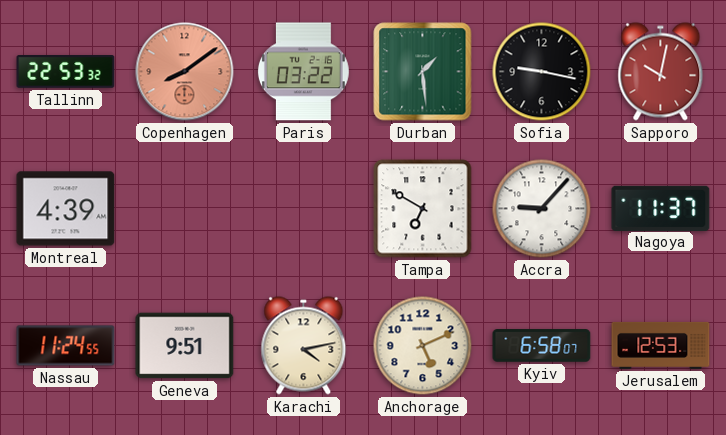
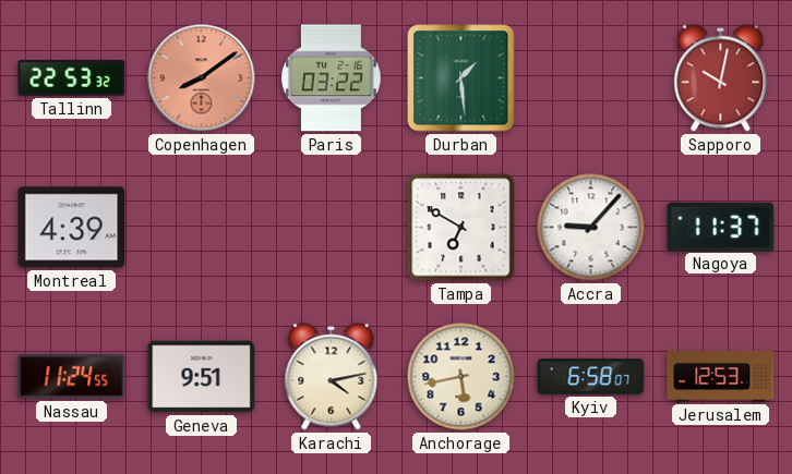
Sofia: 9:17 -> none (542, 72)
Anchorage: 5:11 -> 5:43 (461, 377)
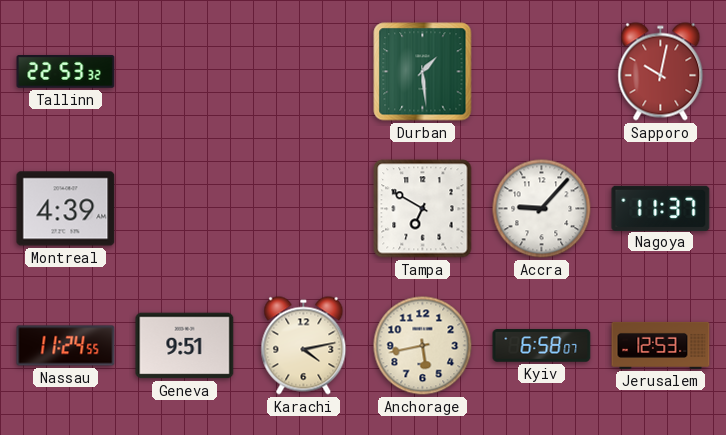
Copenhagen: 8:09 -> none (202, 78)
Paris: 03:22 -> none (331, 78)
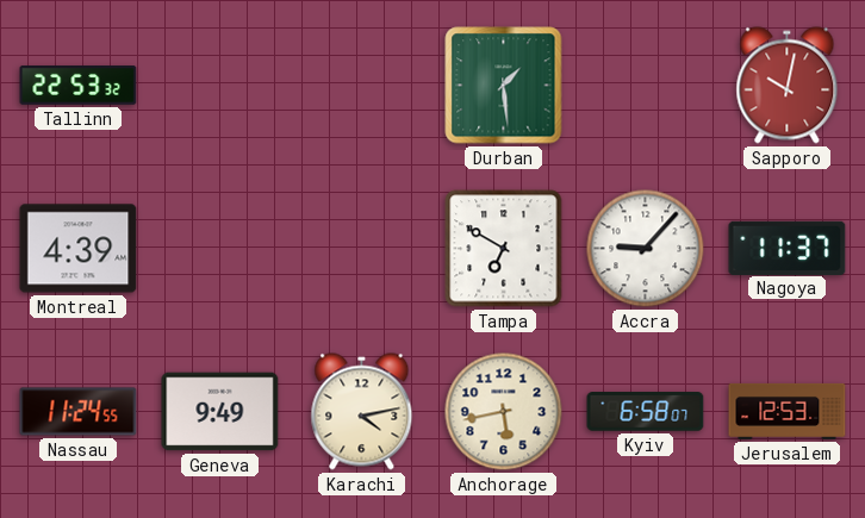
Geneva: 9:51 -> 9:49 (220, 412)
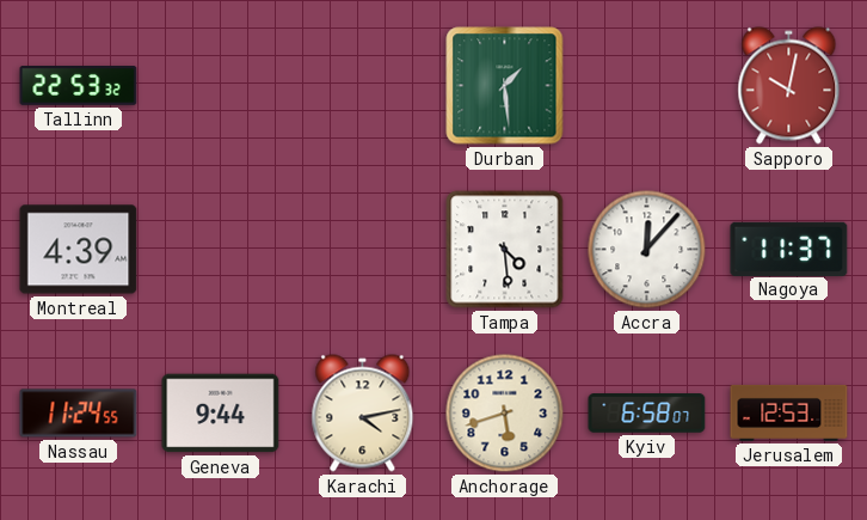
Tampa: 6:50 -> 4:29 (505, 250)
Accra: 9:07 -> 12:07 (647, 250)
Geneva: 9:49 -> 9:44 (221, 414)
Anchorage: 5:43 -> 5:42 (505, 414)
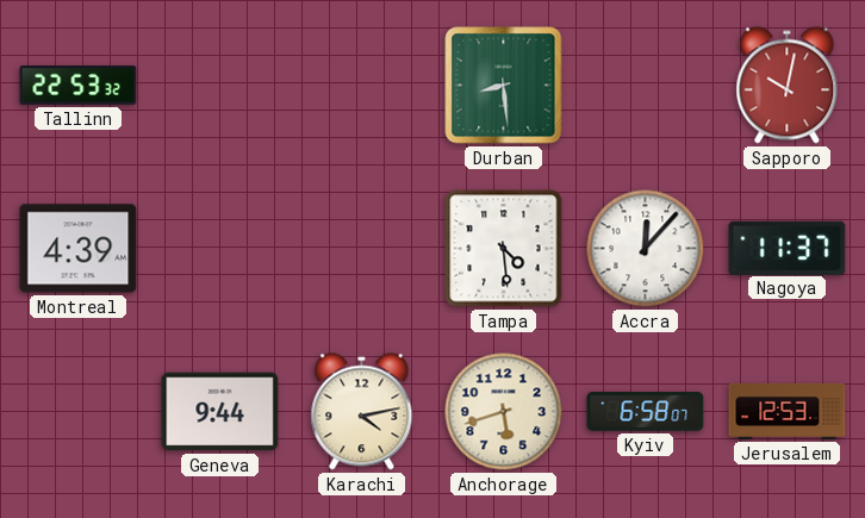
Durban: 1:29 -> 8:29 (504, 86)
Nassau: 11:24 -> none (79, 414)
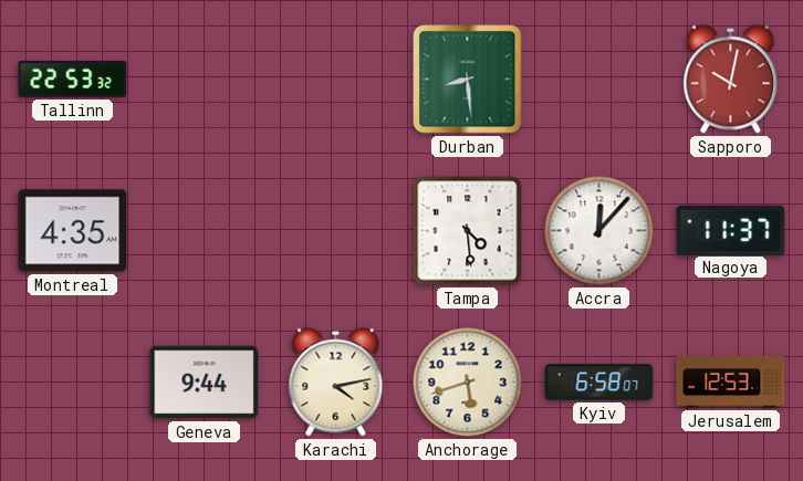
Montreal: 4:39 -> 4:35 (73, 231)
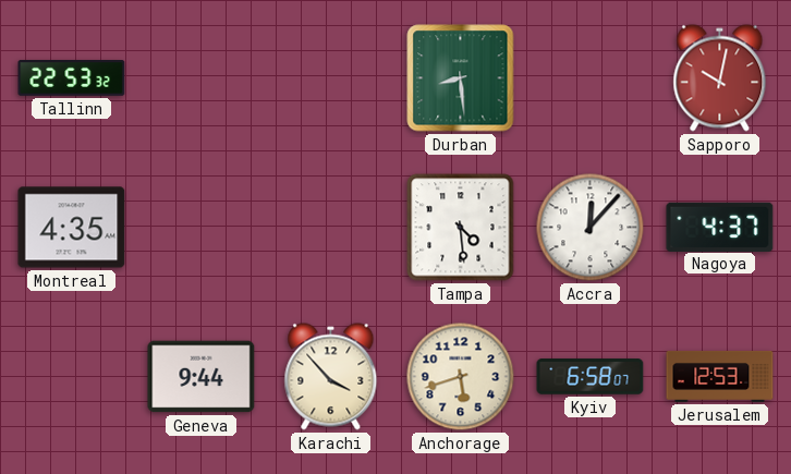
Nagoya: 11:37 -> 4:37 (720, 227)
Karachi: 4:13 -> 3:53 (331, 377)
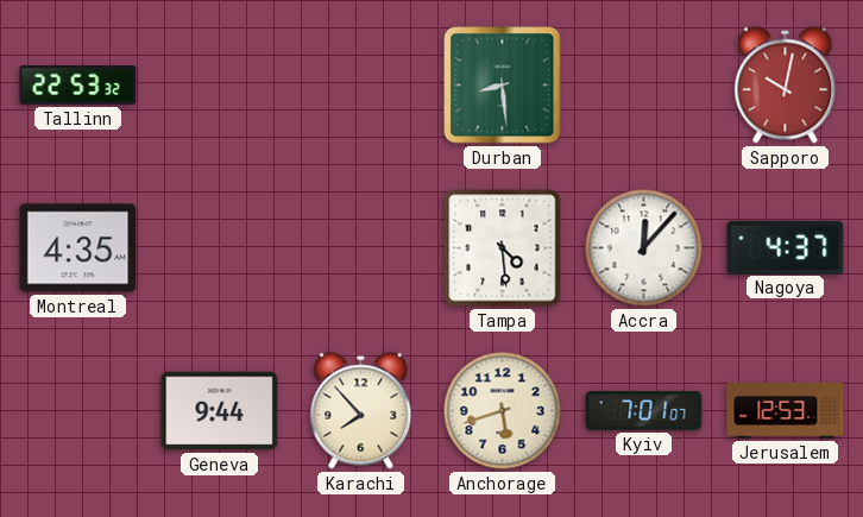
Karachi: 3:53 -> 7:53 (361, 411)
Kyiv: 6:58 -> 7:01 (644, 411)
